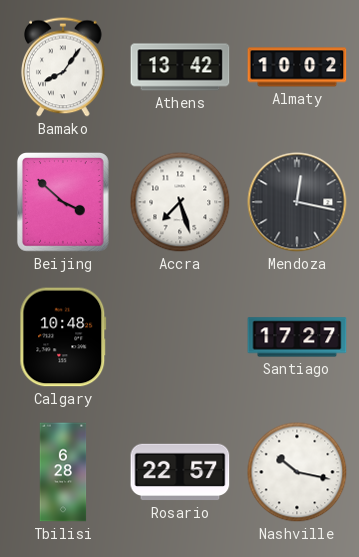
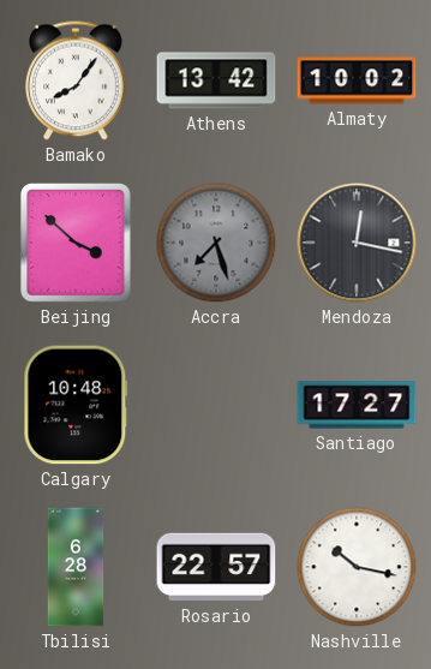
Accra dial: white -> grey (216, 243)
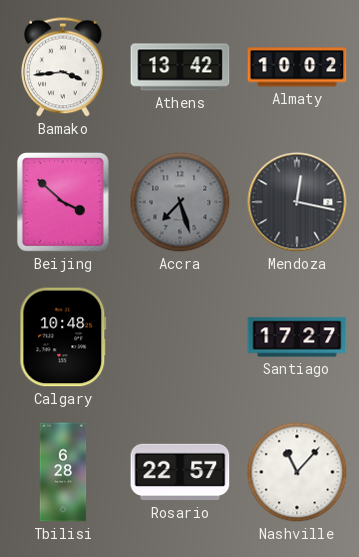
Bamako: 8:06 -> 3:44 (63, 67)
Nashville: 10:17 -> 11:07 (297, 472)
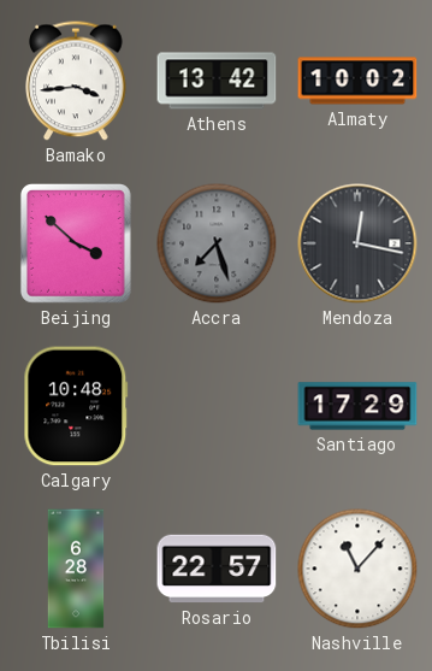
Santiago: 17:27 -> 17:29 (357, 406)
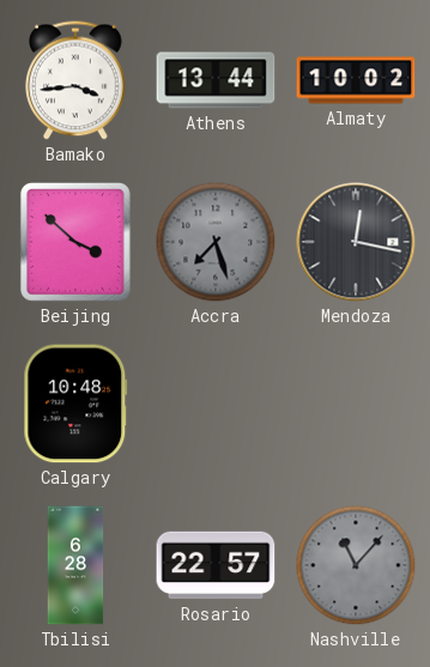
Athens: 13:42 -> 13:44 (216, 80)
Santiago: 17:29 -> none (357, 406)
Nashville dial: white -> grey (356, 565)
